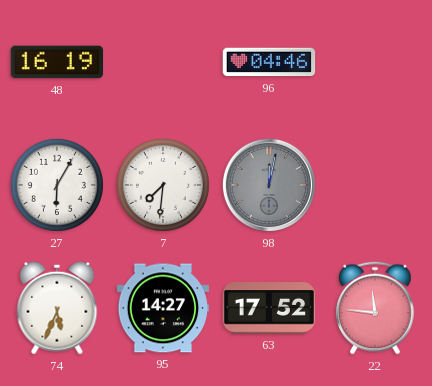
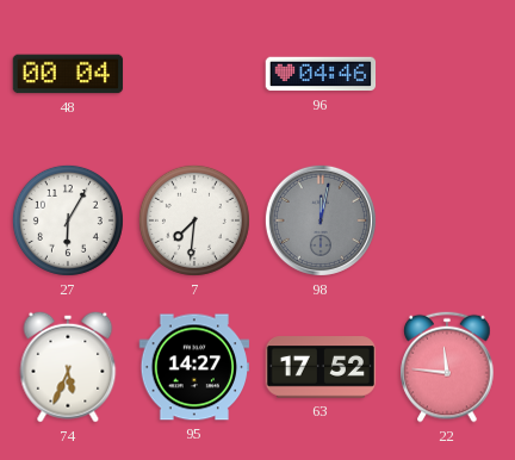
48: 16:19 -> 00:04 (68, 74)
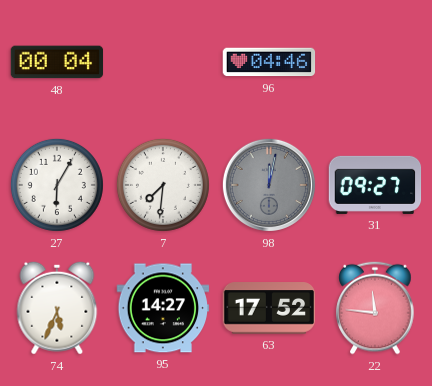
31: none -> 09:27 (375, 185)
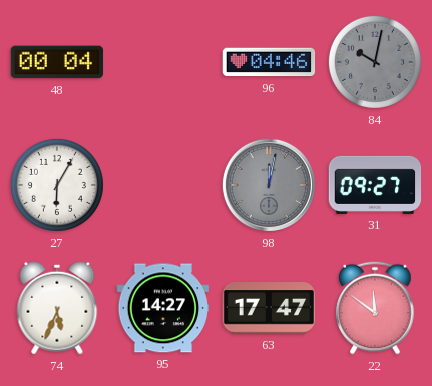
84: none -> 10:02 (375, 62)
7: 7:31 -> none (163, 185)
63: 17:52 -> 17:47 (269, 308)
22: 11:46 -> 11:51 (375, 308)
